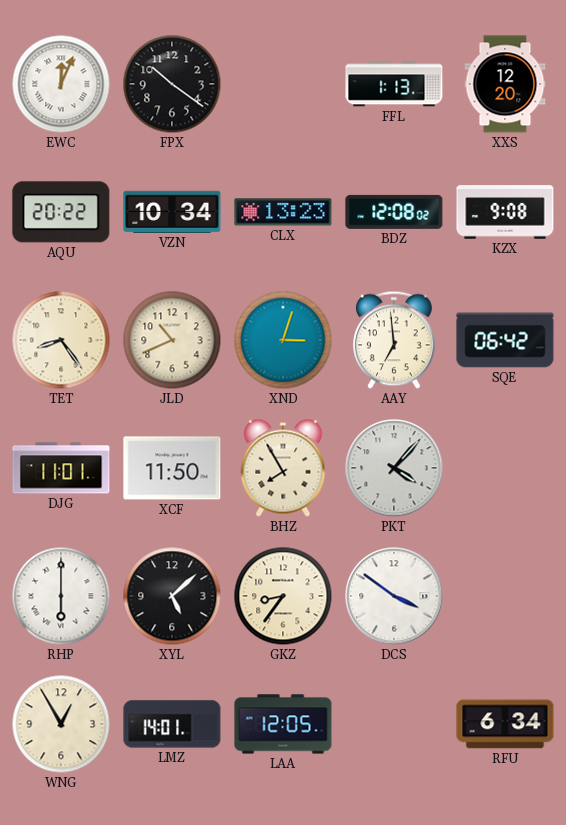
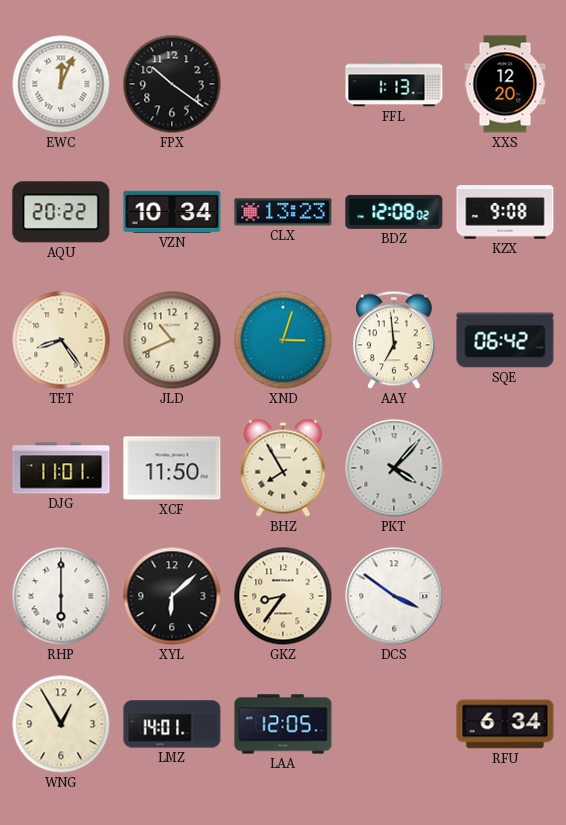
XYL: 5:08 -> 6:08 (172, 596)
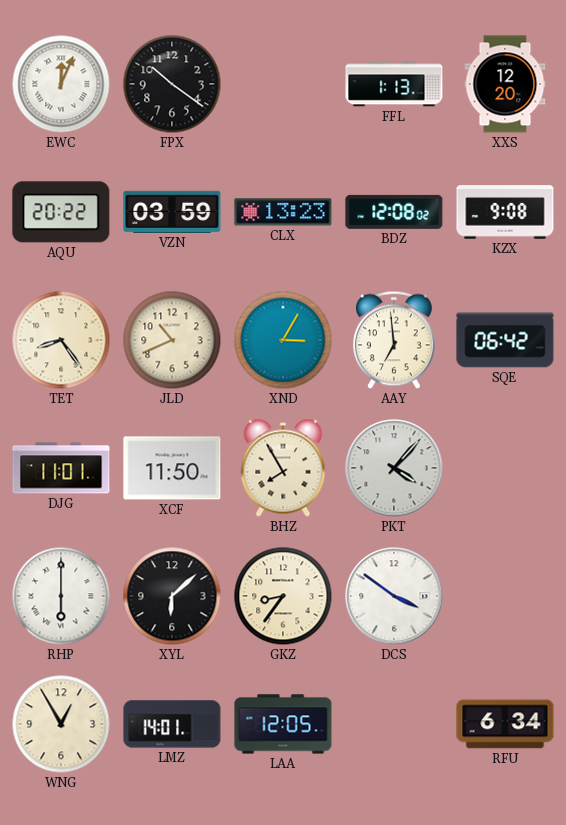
VZN: 10:34 -> 03:59 (172, 212)
XND: 3:03 -> 3:05 (283, 340)
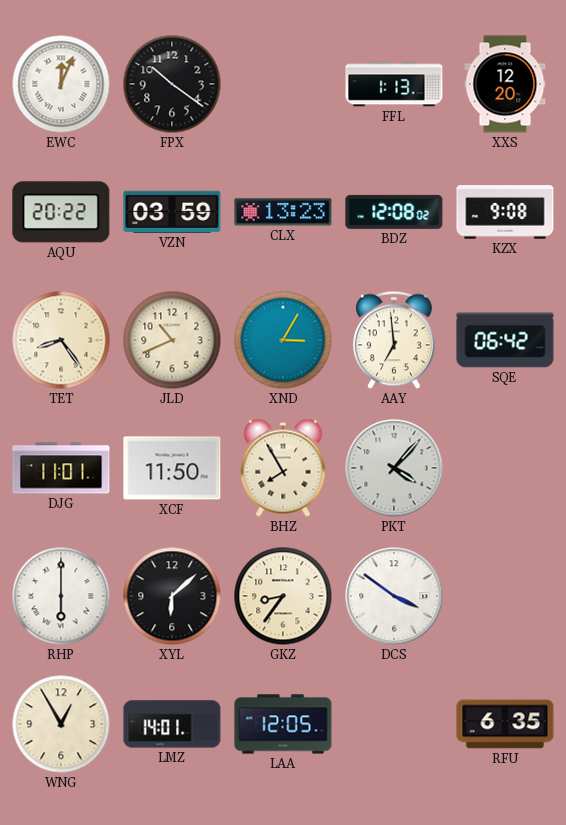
RFU: 6:34 -> 6:35 (505, 724)
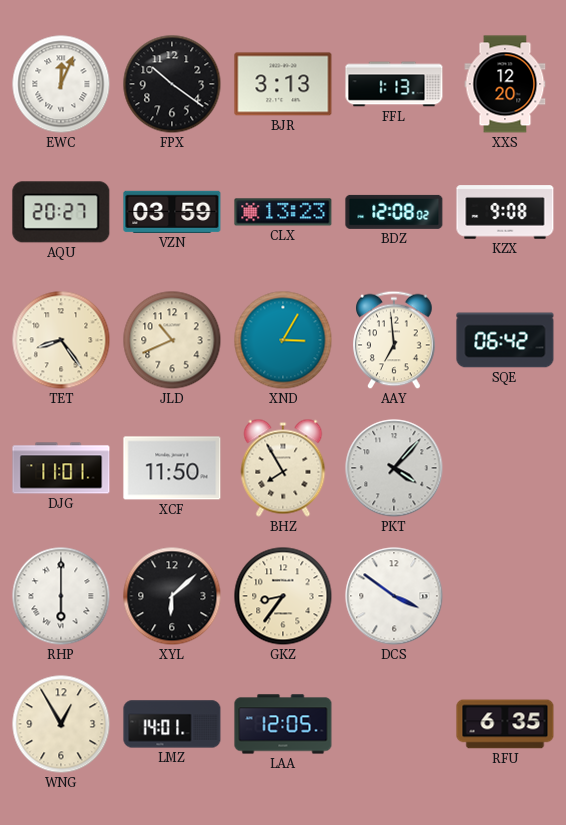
BJR: none -> 3:13 (283, 84)
AQU: 20:22 -> 20:27 (61, 212)
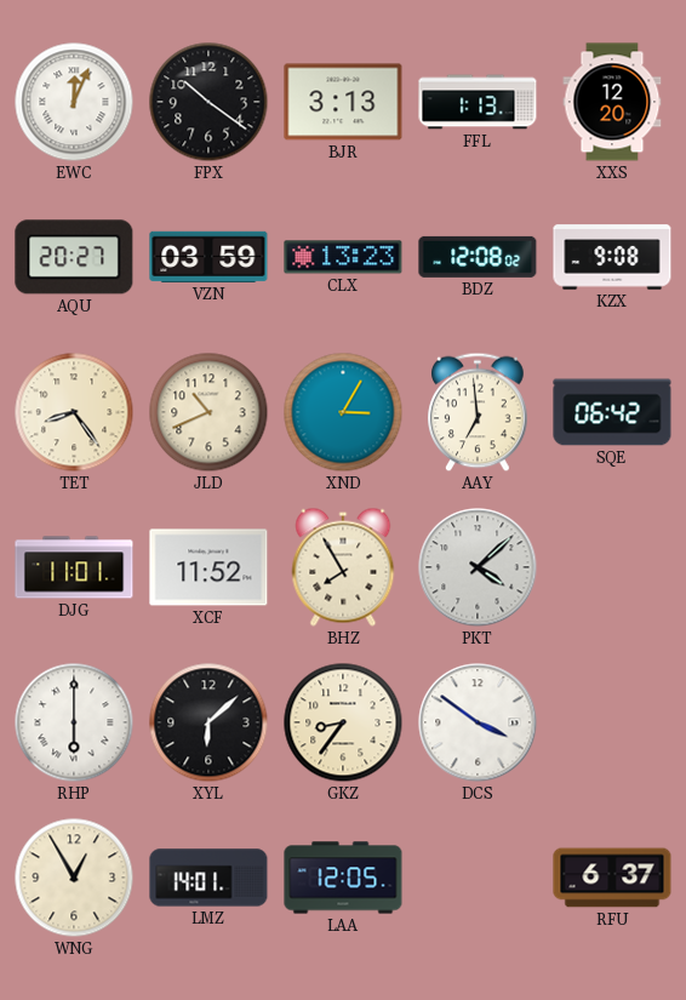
XCF: 11:50 -> 11:52 (208, 567)
PKT: 4:07 -> 4:08 (478, 567)
RFU: 6:35 -> 6:37 (612, 878)
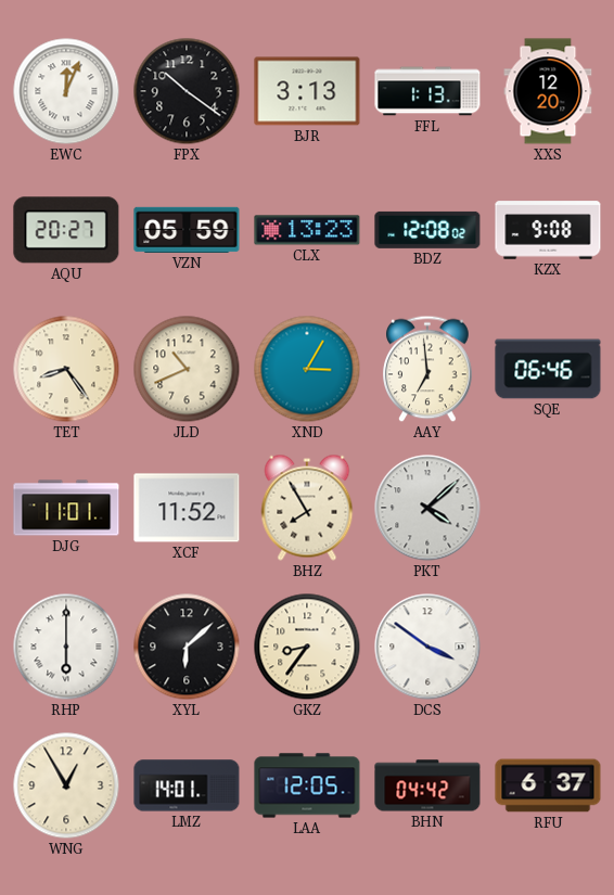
VZN: 03:59 -> 05:59 (187, 230)
SQE: 06:42 -> 06:46 (548, 369)
BHN: none -> 04:42 (427, 785)
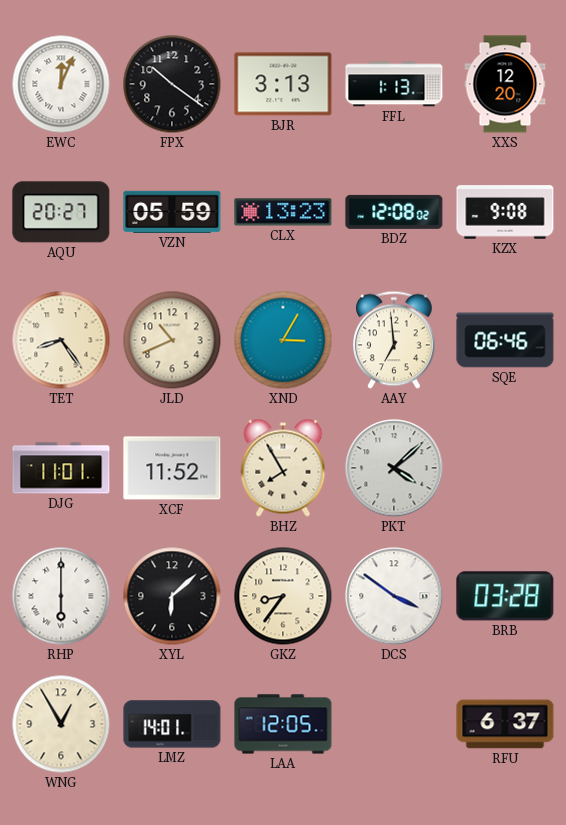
BRB: none -> 03:28 (505, 596)
BHN: 04:42 -> none (427, 785)
